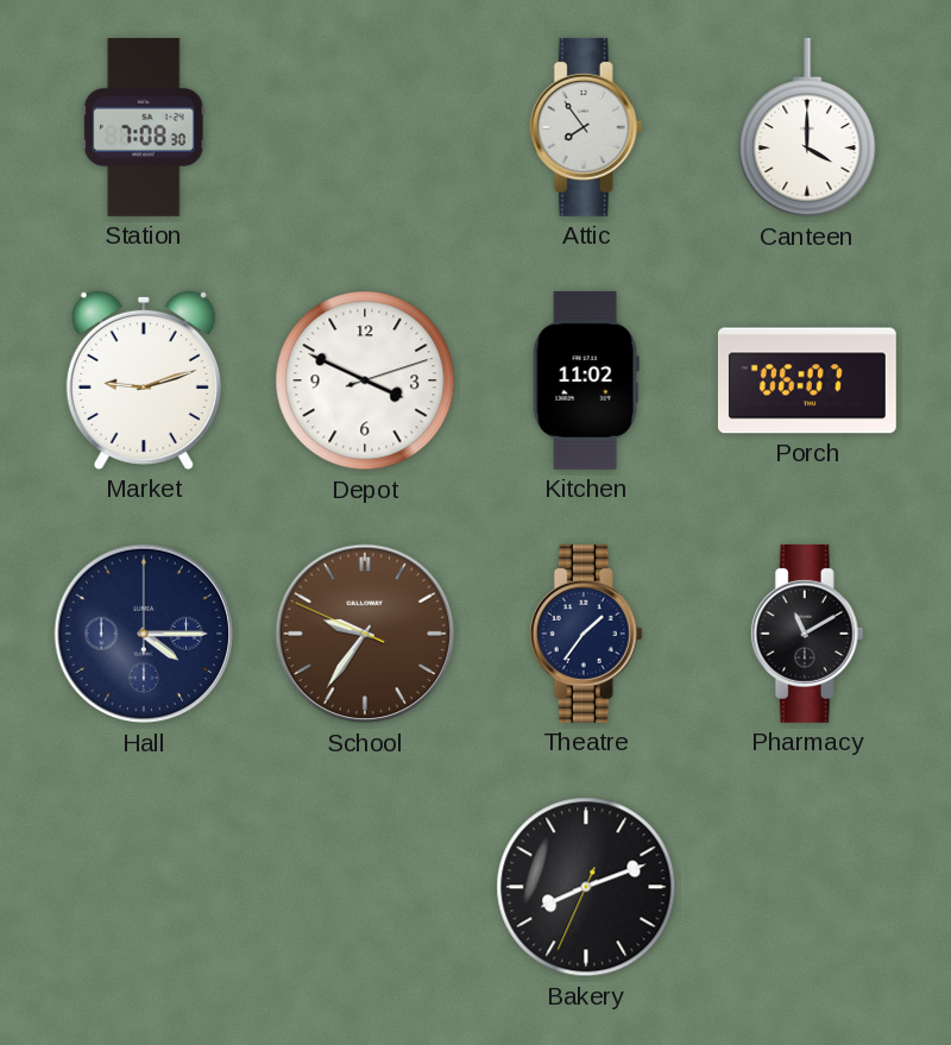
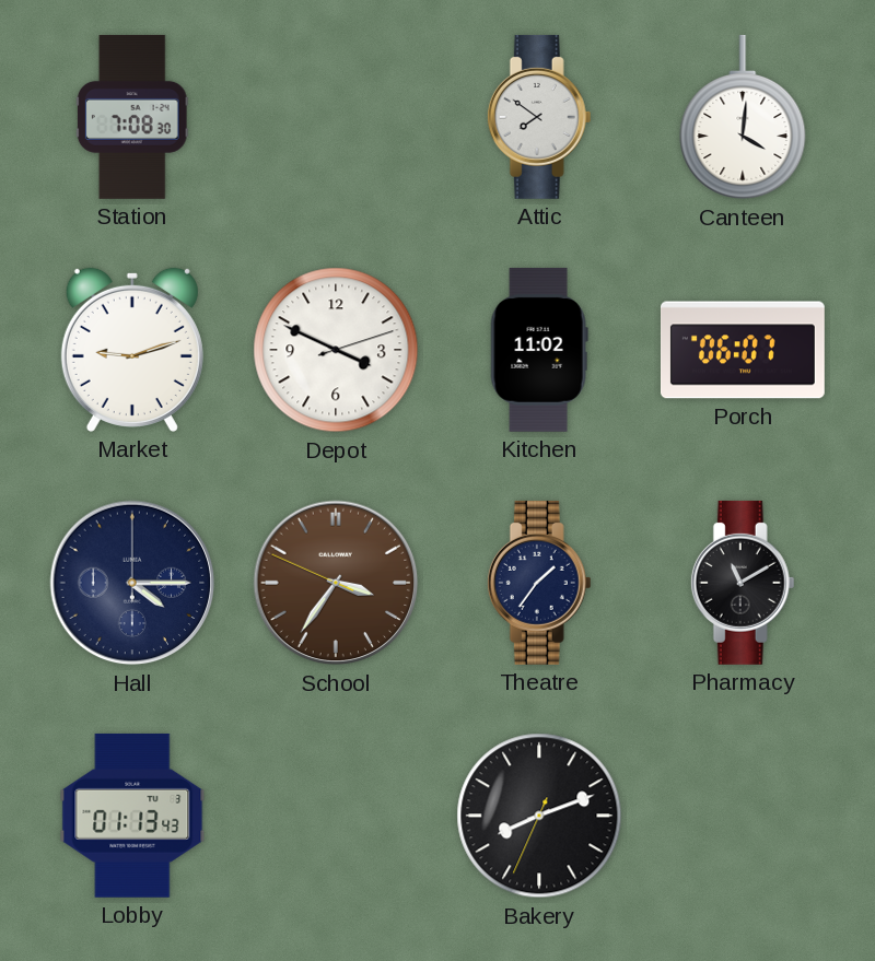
Attic: 7:54 -> 7:51 (539, 117)
Canteen: 4:00 -> 4:01 (743, 117)
School: 9:35 -> 3:35 (336, 583)
Lobby: none -> 01:13 (132, 816)
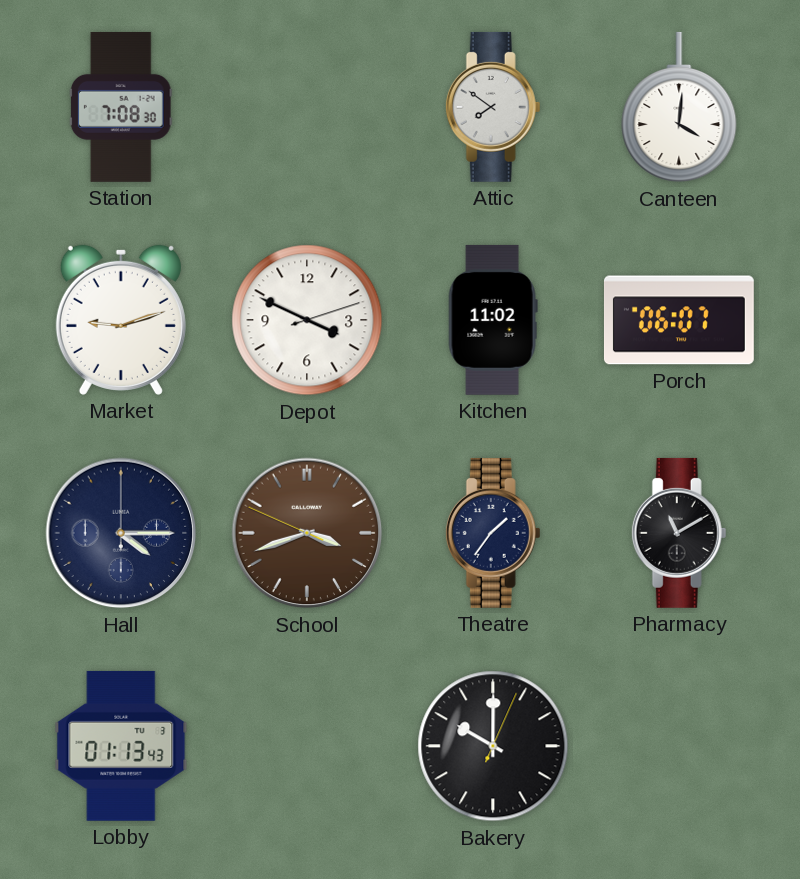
School: 3:35 -> 3:41 (307, 533)
Bakery: 8:11 -> 10:00 (493, 746)
